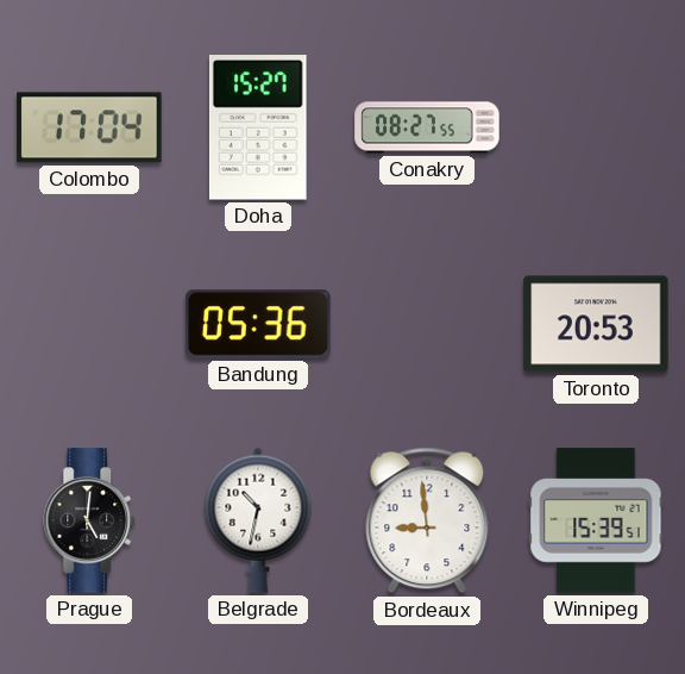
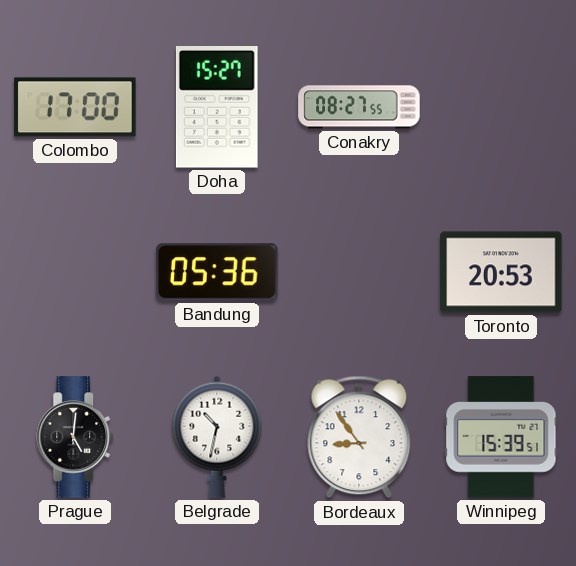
Colombo: 17:04 -> 17:00 (75, 107)
Bordeaux: 8:59 -> 8:54 (359, 437)
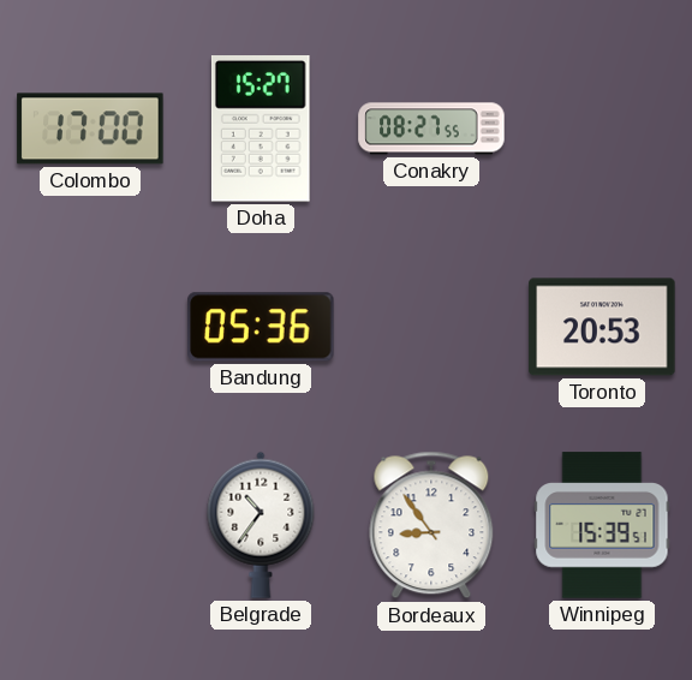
Prague: 5:01 -> none (76, 437)
Belgrade: 10:32 -> 10:36 (261, 525)
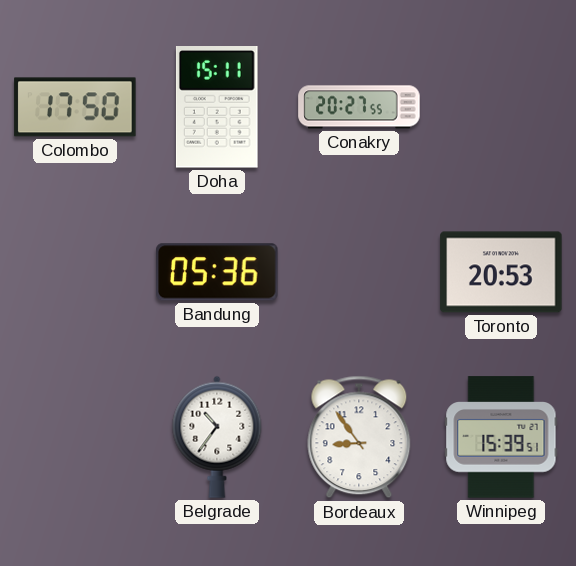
Colombo: 17:00 -> 17:50 (75, 107)
Doha: 15:27 -> 15:11 (217, 108)
Conakry: 08:27 -> 20:27 (359, 107)
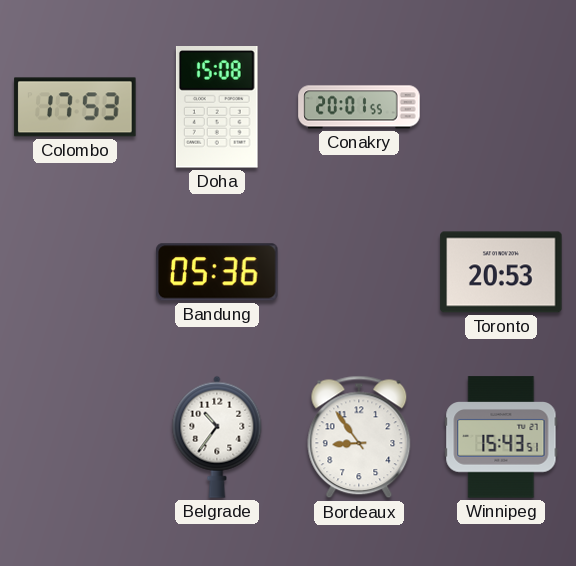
Colombo: 17:50 -> 17:53 (75, 107)
Doha: 15:11 -> 15:08 (217, 108)
Conakry: 20:27 -> 20:01 (359, 107)
Winnipeg: 15:39 -> 15:43 (501, 437)
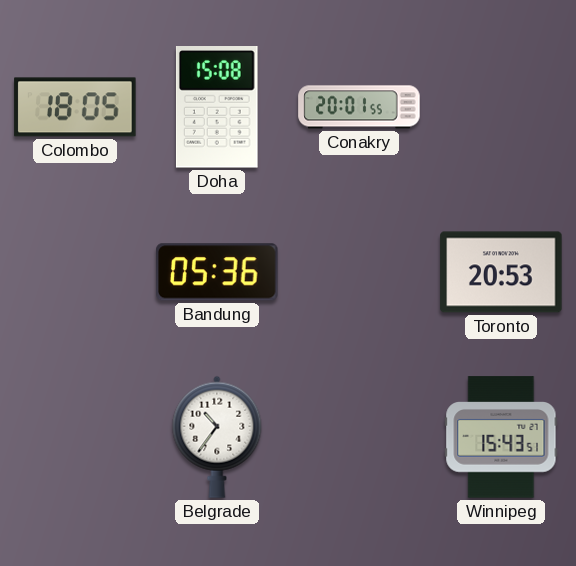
Colombo: 17:53 -> 18:05 (75, 107)
Bordeaux: 8:54 -> none (359, 437)
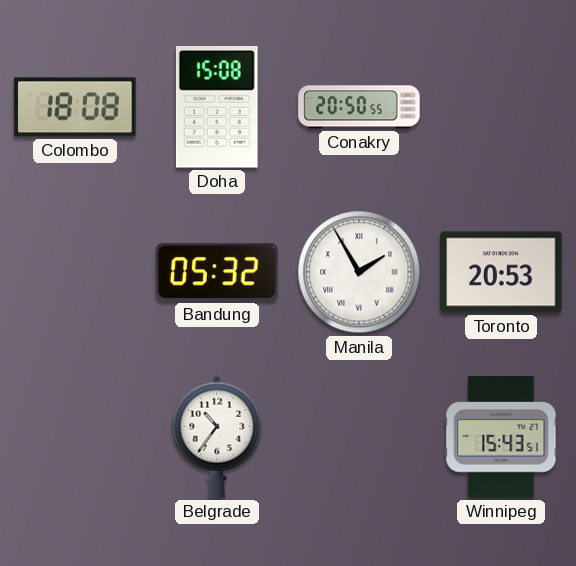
Colombo: 18:05 -> 18:08 (75, 107)
Conakry: 20:01 -> 20:50 (359, 107)
Bandung: 05:36 -> 05:32 (217, 272)
Manila: none -> 1:55 (359, 272)
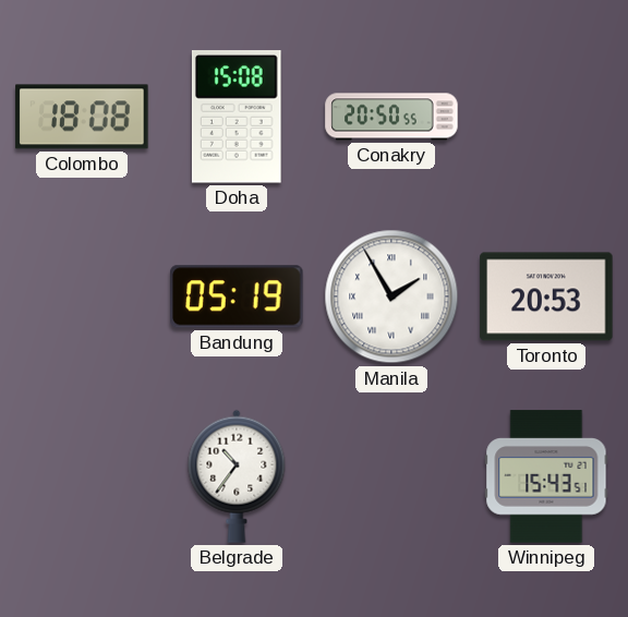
Bandung: 05:32 -> 05:19 (237, 297)
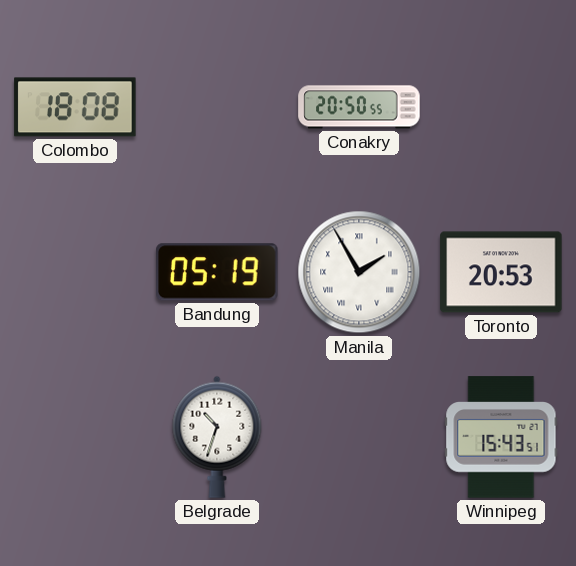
Doha: 15:08 -> none (237, 118)
Belgrade: 10:36 -> 10:33 (217, 437)
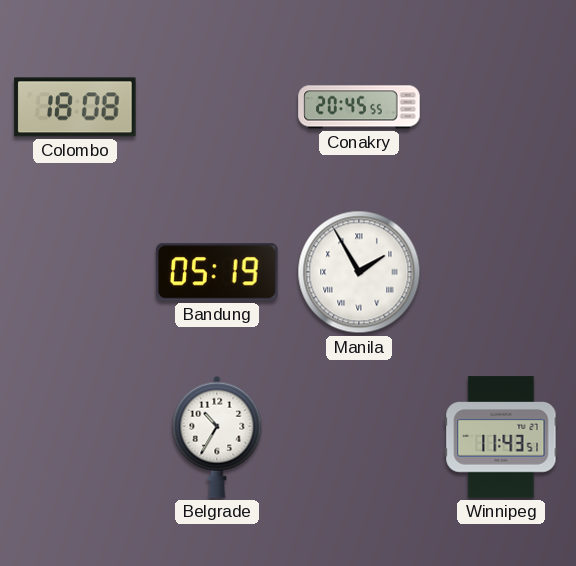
Conakry: 20:50 -> 20:45 (359, 107)
Toronto: 20:53 -> none (501, 272)
Belgrade: 10:33 -> 10:35 (217, 437)
Winnipeg: 15:43 -> 11:43 (501, 437)
